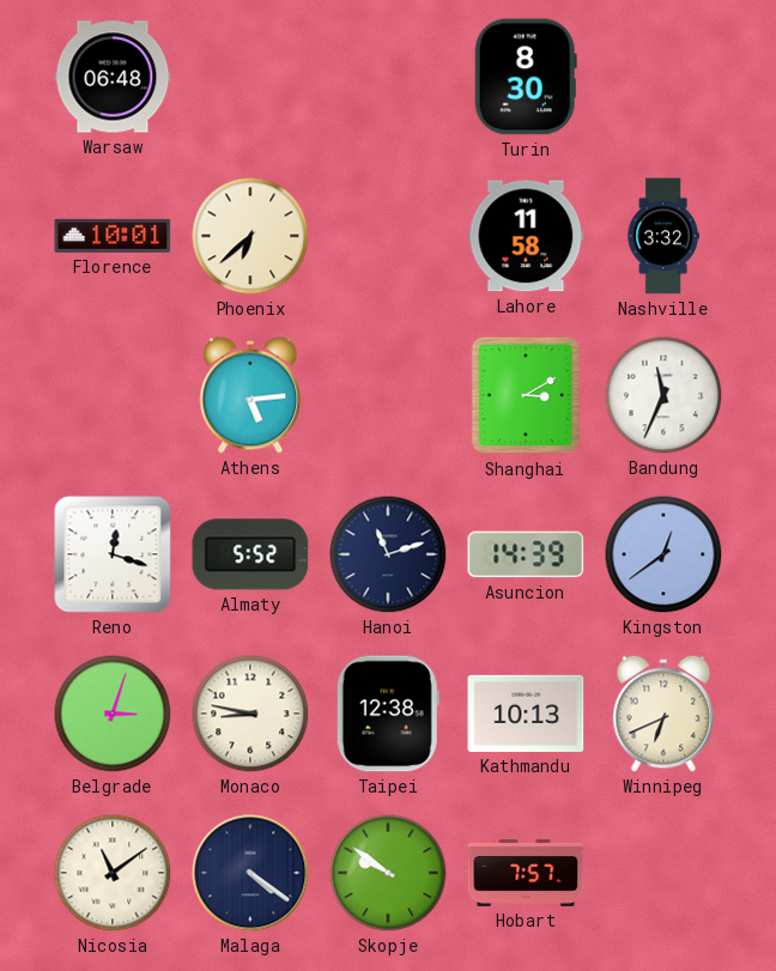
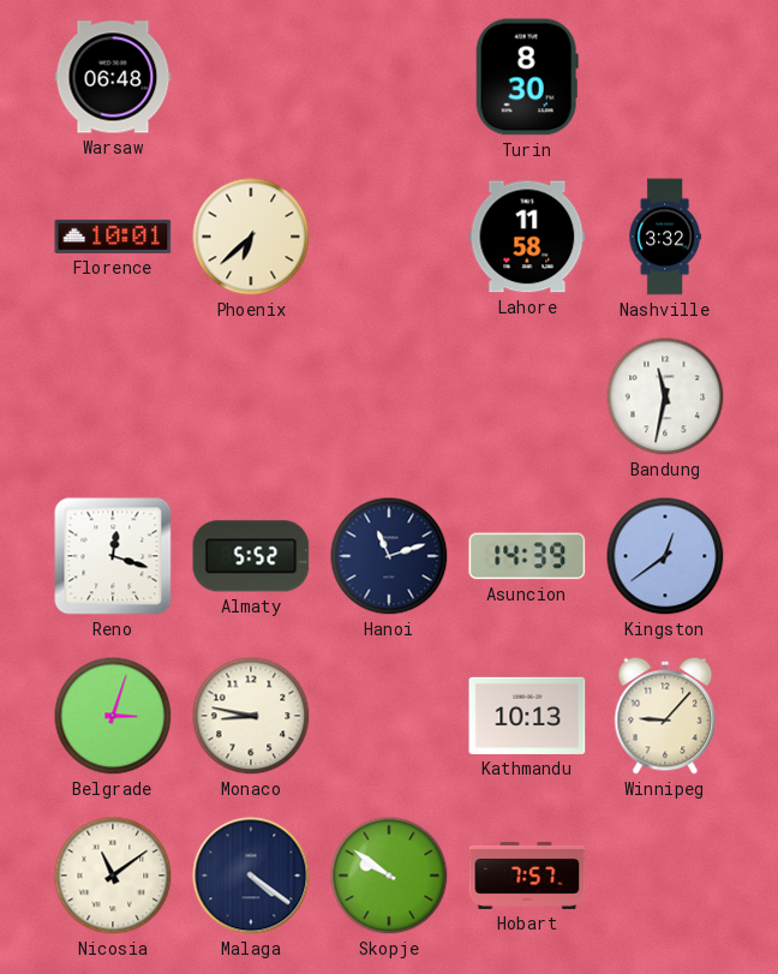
Athens: 5:14 -> none (250, 395)
Shanghai: 3:10 -> none (526, 395)
Bandung: 11:34 -> 11:32 (665, 396)
Taipei: 12:38 -> none (388, 714)
Winnipeg: 6:41 -> 9:07 (665, 716)
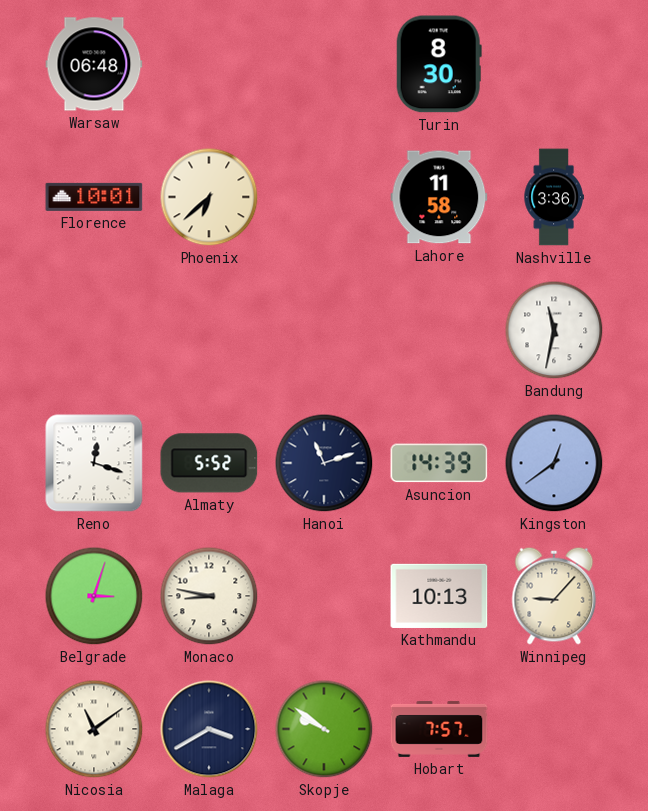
Nashville: 3:32 -> 3:36 (554, 197)
Malaga: 4:21 -> 3:40 (209, 729)
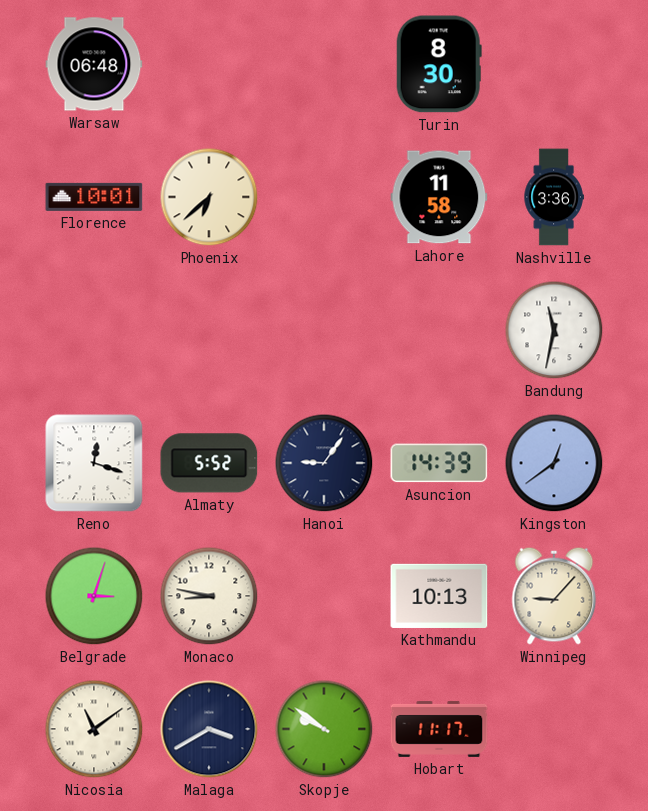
Hanoi: 11:12 -> 9:06 (324, 463)
Hobart: 7:57 -> 11:17 (439, 729)
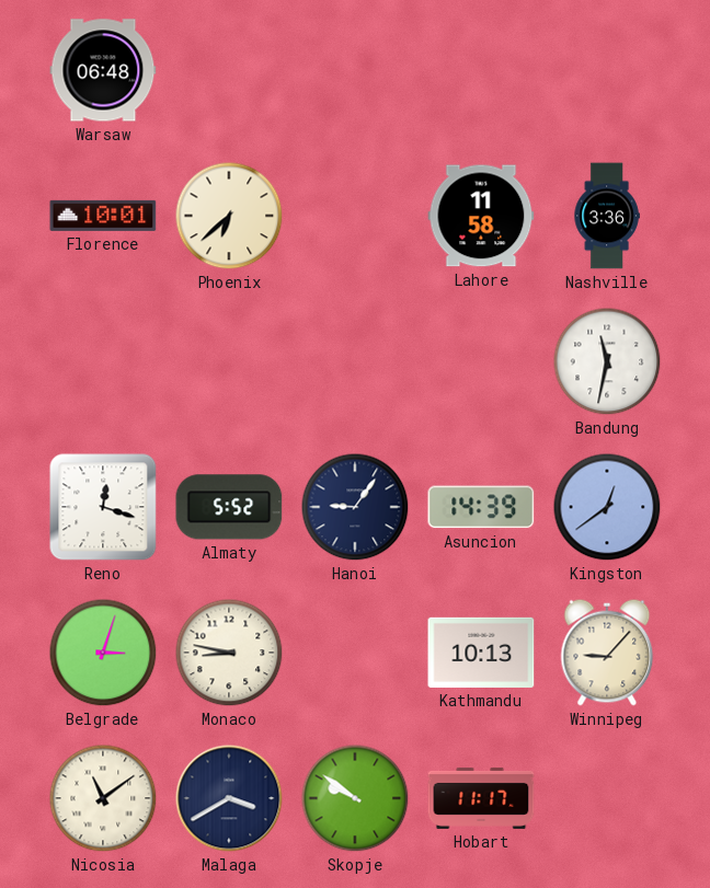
Turin: 8:30 -> none (439, 64)
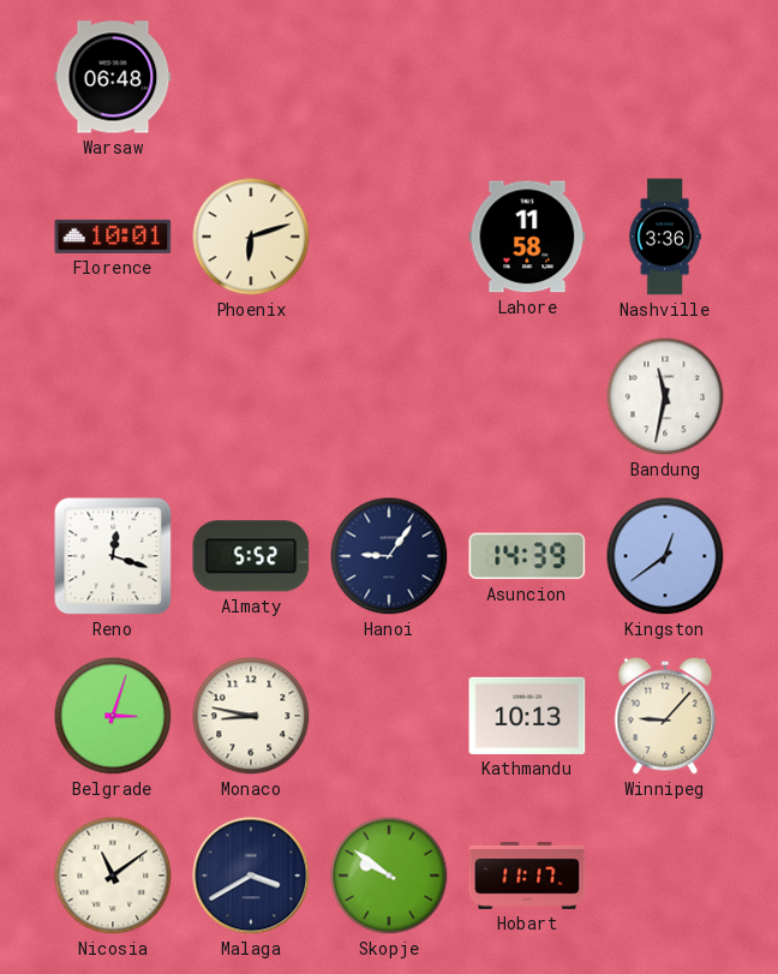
Phoenix: 6:38 -> 6:12 (251, 237)
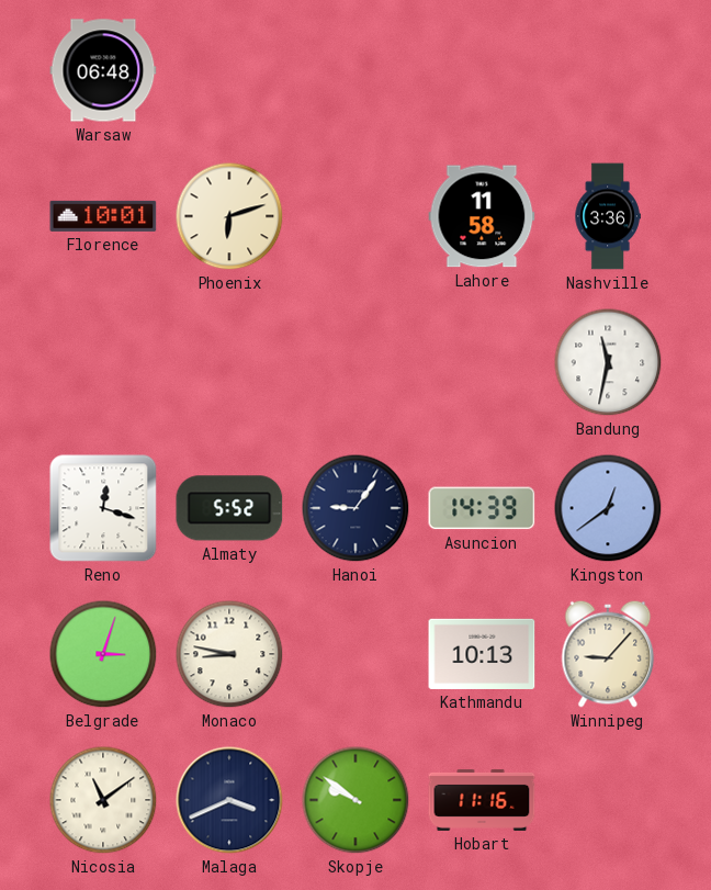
Malaga: 3:40 -> 3:41 (229, 800)
Hobart: 11:17 -> 11:16 (482, 800)
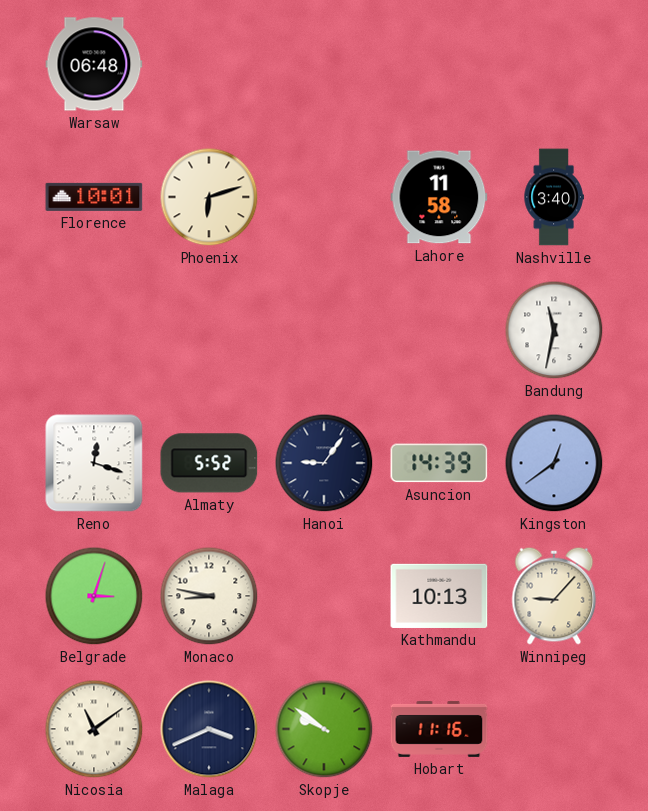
Nashville: 3:36 -> 3:40 (554, 197)
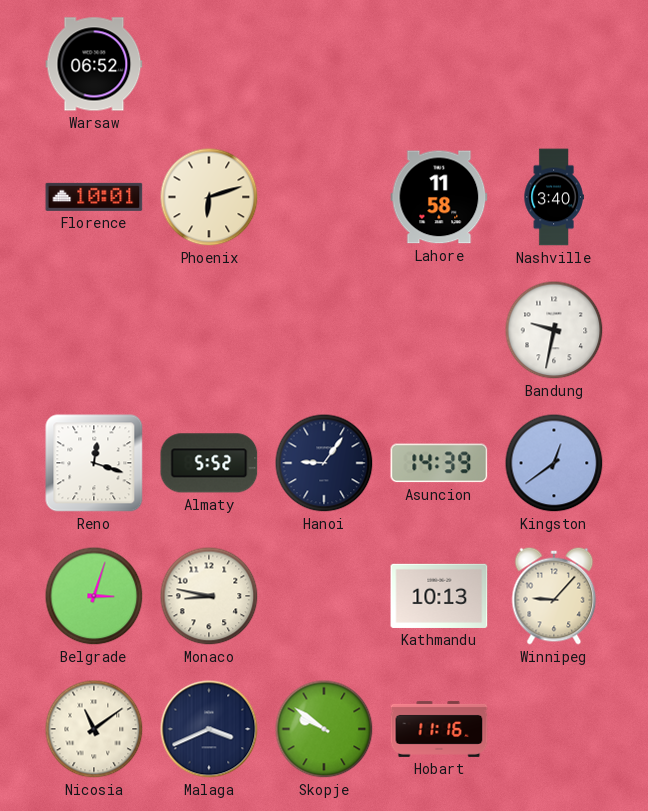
Warsaw: 06:48 -> 06:52 (94, 64)
Bandung: 11:32 -> 9:32 (554, 330)
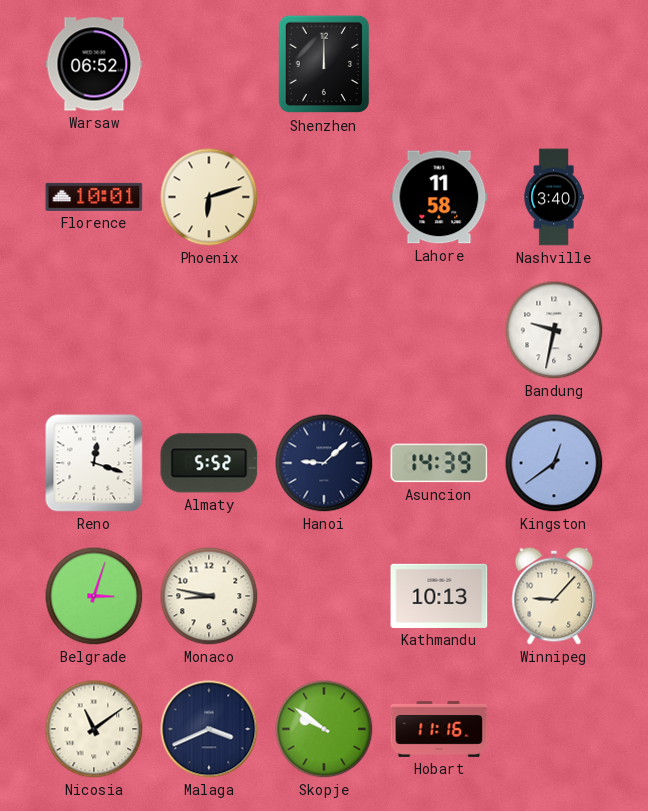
Shenzhen: none -> 12:00 (324, 64)
Hanoi: 9:06 -> 9:08 (324, 463)
